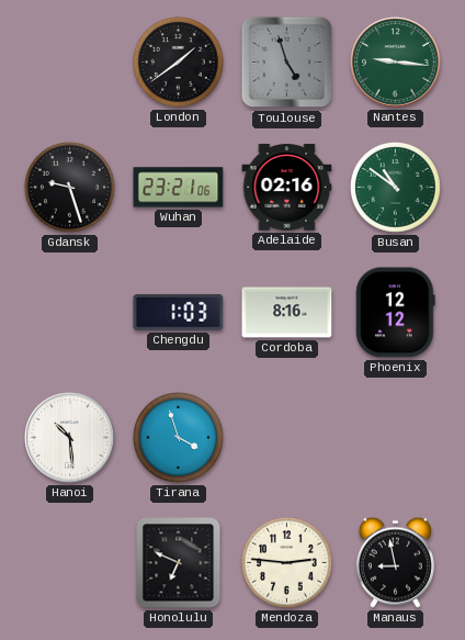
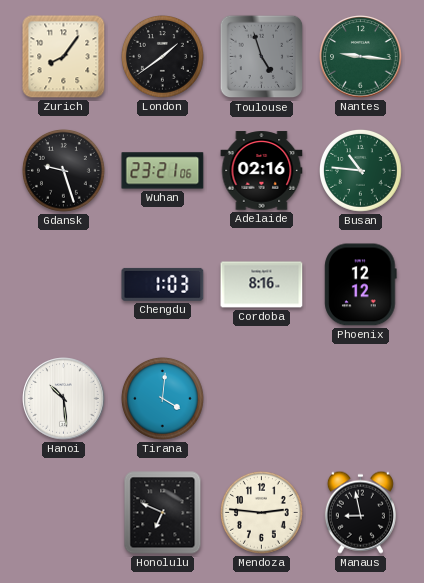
Zurich: none -> 8:06 (64, 57)
Busan: 10:51 -> 10:46 (361, 171)
Tirana: 3:57 -> 4:01 (163, 399)
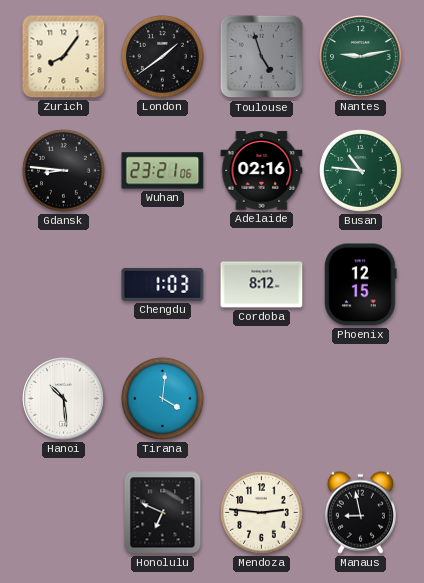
Nantes: 9:16 -> 9:13 (361, 57)
Gdansk: 9:27 -> 8:46 (64, 171)
Cordoba: 8:16 -> 8:12 (262, 285)
Phoenix: 12:12 -> 12:15 (361, 285)
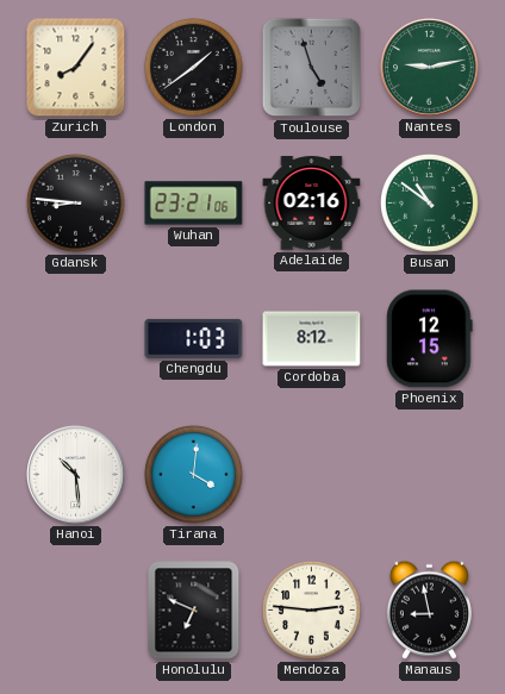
Busan: 10:46 -> 10:51 (430, 204)
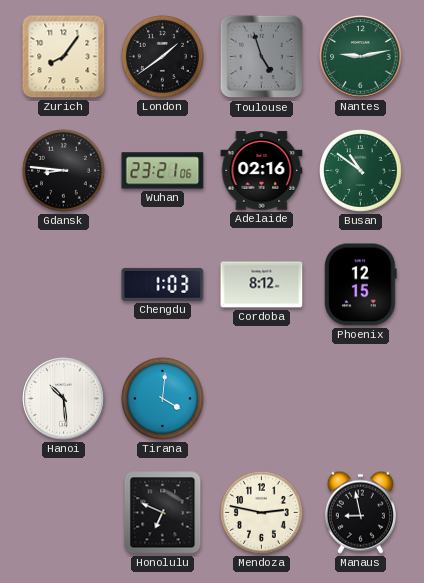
Mendoza: 2:46 -> 2:47 (262, 513)
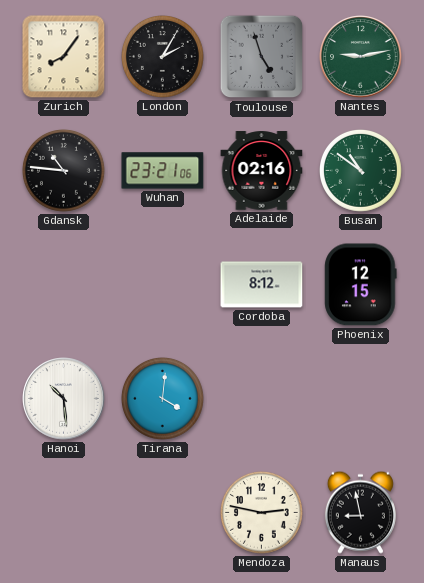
London: 1:39 -> 2:05 (163, 57)
Gdansk: 8:46 -> 10:46 (64, 171)
Chengdu: 1:03 -> none (163, 284)
Honolulu: 6:49 -> none (163, 513)
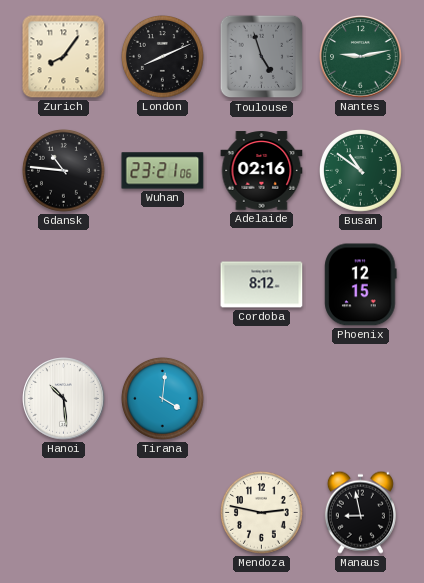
London: 2:05 -> 8:11 (163, 57)
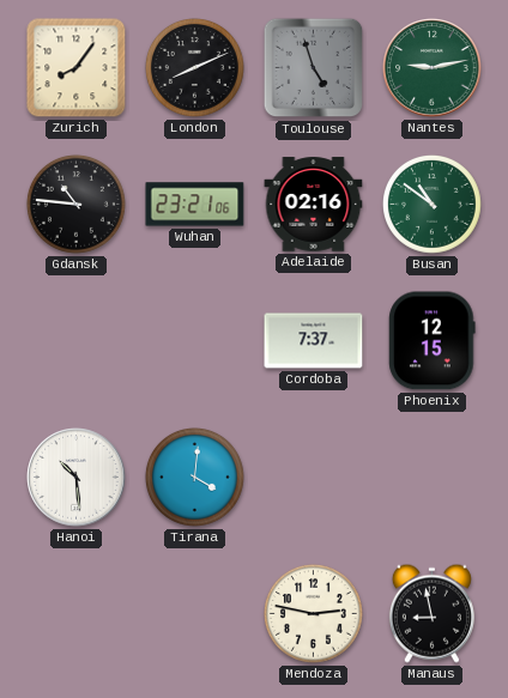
Cordoba: 8:12 -> 7:37 (314, 341)
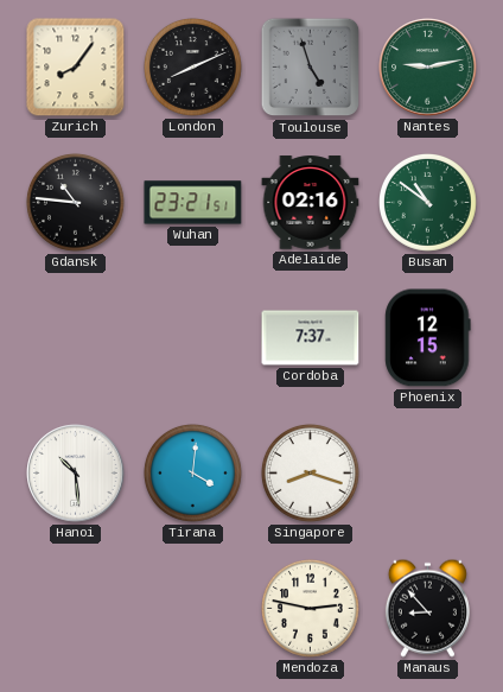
Wuhan: 23:21:06 -> 23:21:51 (193, 203)
Singapore: none -> 8:18 (311, 474)
Manaus: 8:58 -> 8:53 (427, 608)
